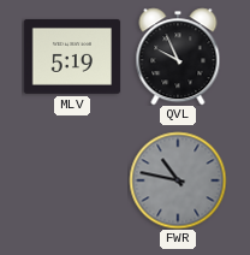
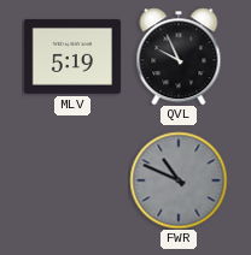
FWR: 10:47 -> 10:49 (179, 180)
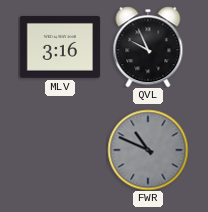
MLV: 5:19 -> 3:16 (60, 47)
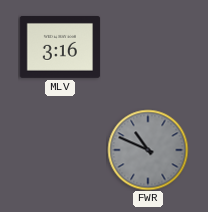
QVL: 9:56 -> none (148, 47)
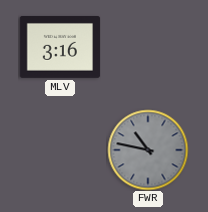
FWR: 10:49 -> 10:47 (148, 150)
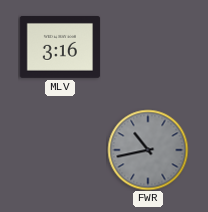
FWR: 10:47 -> 10:43 (148, 150)
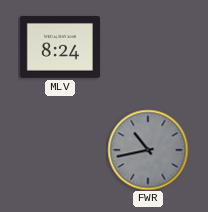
MLV: 3:16 -> 8:24 (60, 47)
